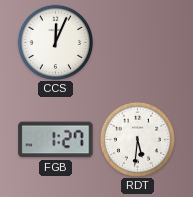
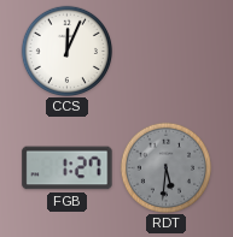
RDT dial: white -> grey (165, 167)
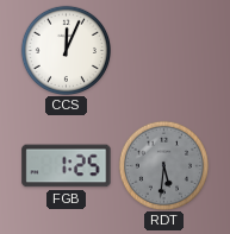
FGB: 1:27 -> 1:25 (67, 166)
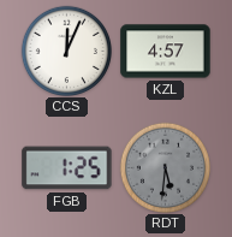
KZL: none -> 4:57 (166, 52)
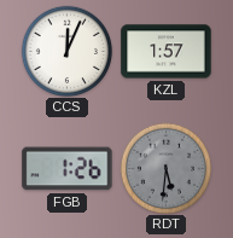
KZL: 4:57 -> 1:57 (167, 52)
FGB: 1:25 -> 1:26 (68, 169)
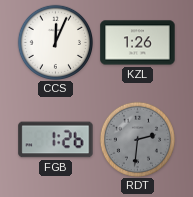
KZL: 1:57 -> 1:26 (138, 43)
RDT: 5:31 -> 2:31 (137, 139)
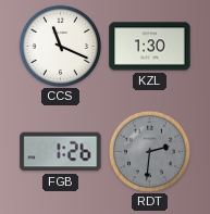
CCS: 12:04 -> 11:19 (60, 46)
KZL: 1:26 -> 1:30 (150, 47)
